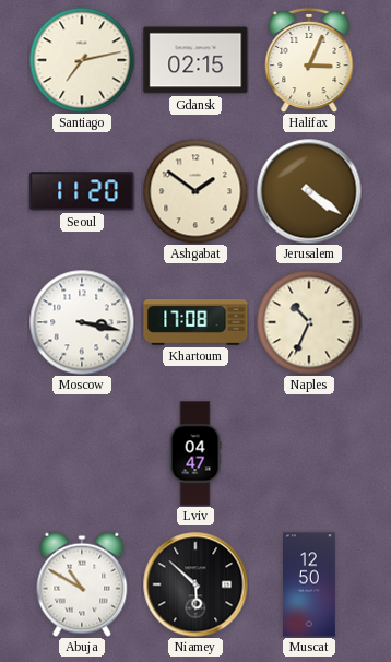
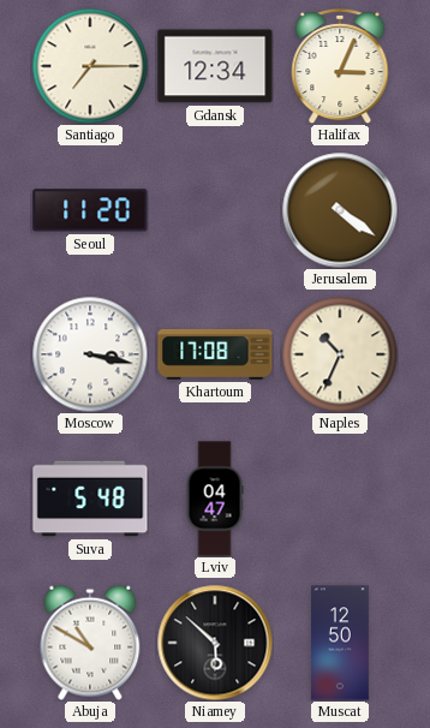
Santiago: 7:13 -> 7:15 (90, 66)
Gdansk: 02:15 -> 12:34 (215, 66)
Ashgabat: 1:51 -> none (195, 191)
Suva: none -> 5:48 (90, 499)
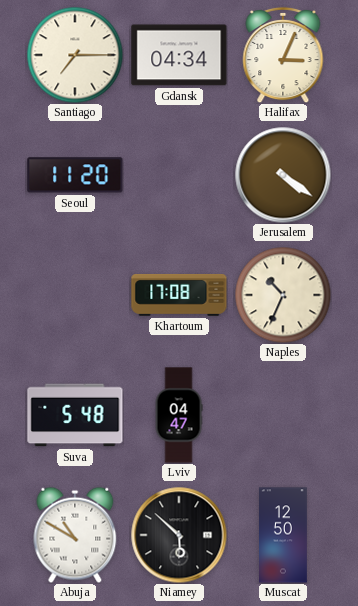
Gdansk: 12:34 -> 04:34 (179, 55)
Moscow: 3:17 -> none (90, 354)
